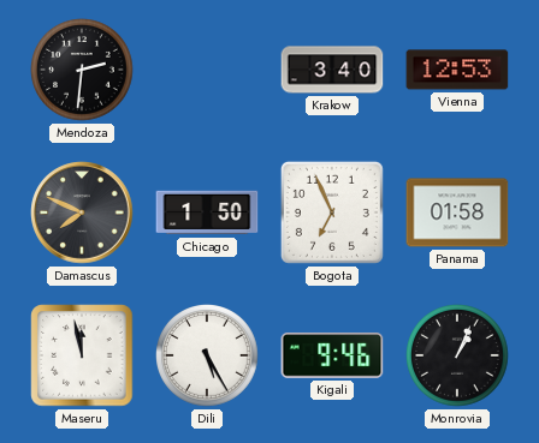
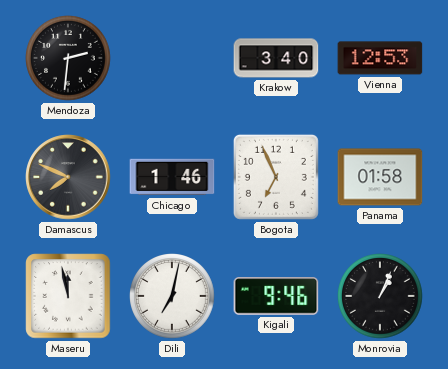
Chicago: 1:50 -> 1:46 (172, 177)
Dili: 5:25 -> 7:02 (173, 297)
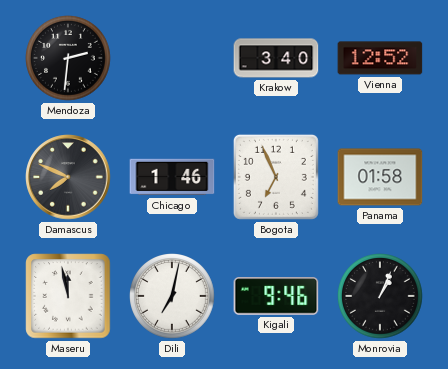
Vienna: 12:53 -> 12:52 (380, 58)
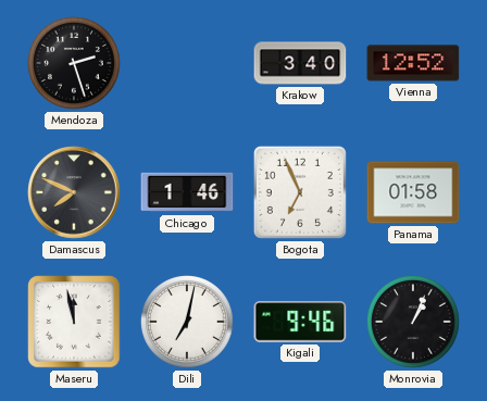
Mendoza: 2:31 -> 2:27 (75, 64)
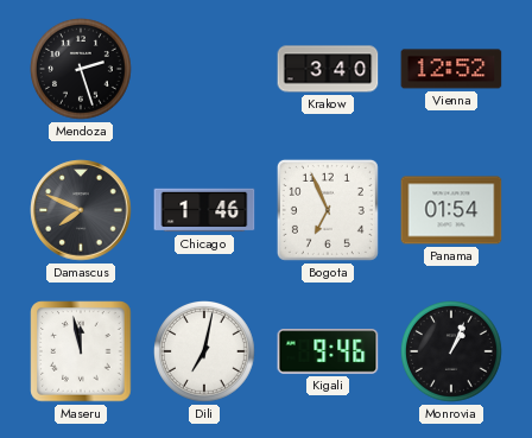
Panama: 01:58 -> 01:54 (451, 210)
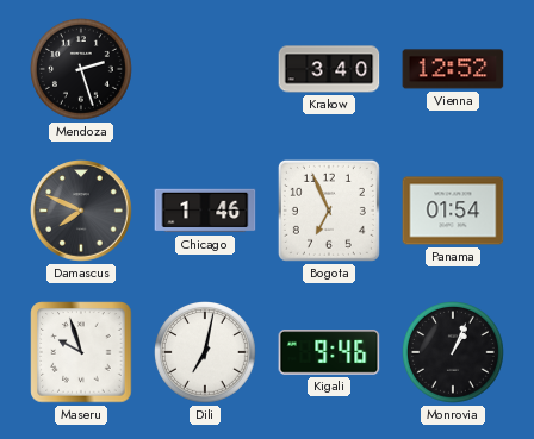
Maseru: 11:58 -> 9:57 (81, 352)
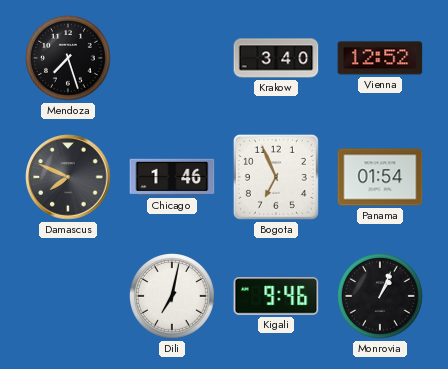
Mendoza: 2:27 -> 7:27 (69, 59)
Maseru: 9:57 -> none (81, 352)
